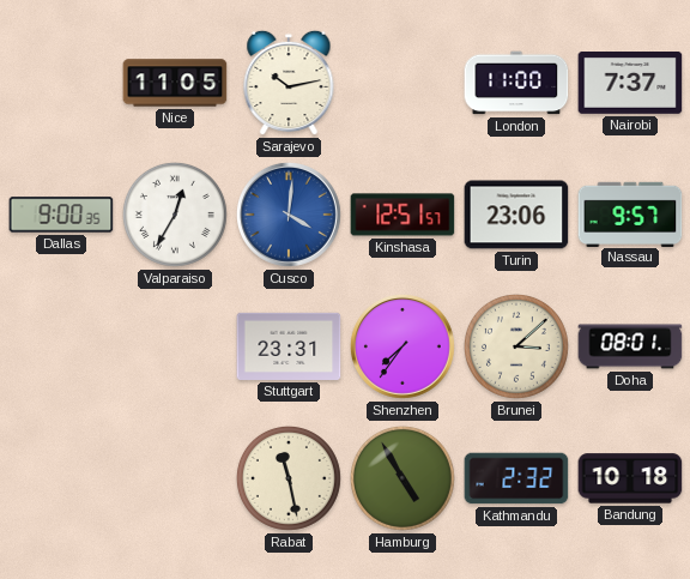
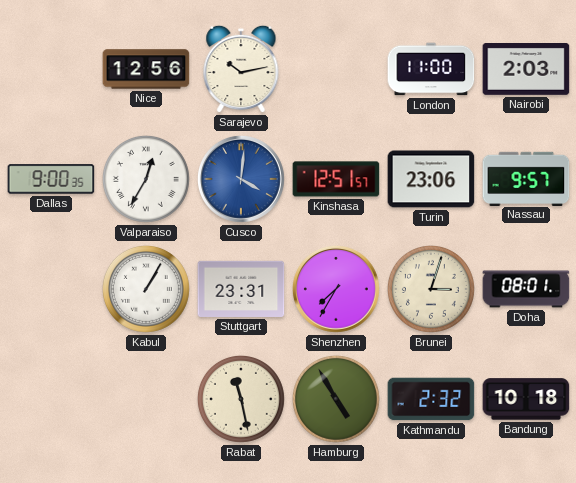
Nice: 11:05 -> 12:56 (146, 69)
Nairobi: 7:37 -> 2:03 (526, 70)
Kabul: none -> 1:05 (146, 289)
Shenzhen: 7:36 -> 7:35 (337, 290)
Brunei: 3:08 -> 3:03 (431, 289)
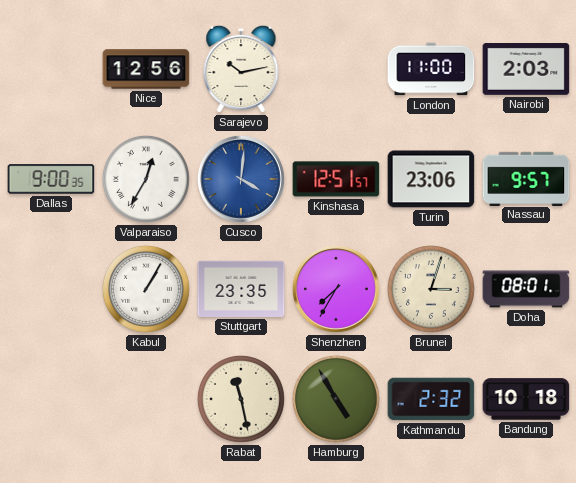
Stuttgart: 23:31 -> 23:35 (241, 289)
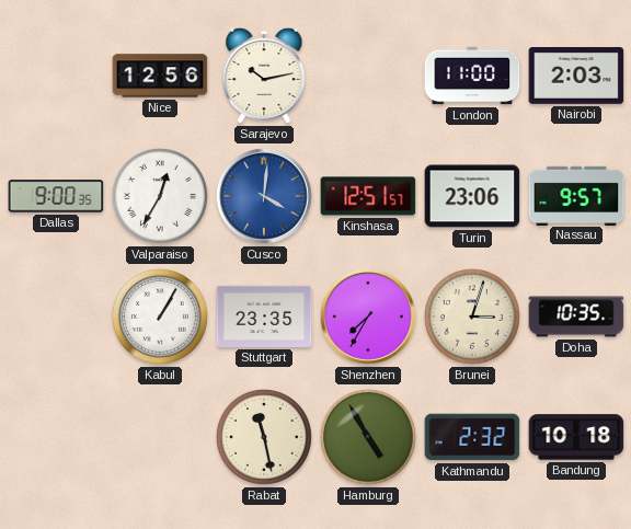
Doha: 08:01 -> 10:35 (576, 317)
